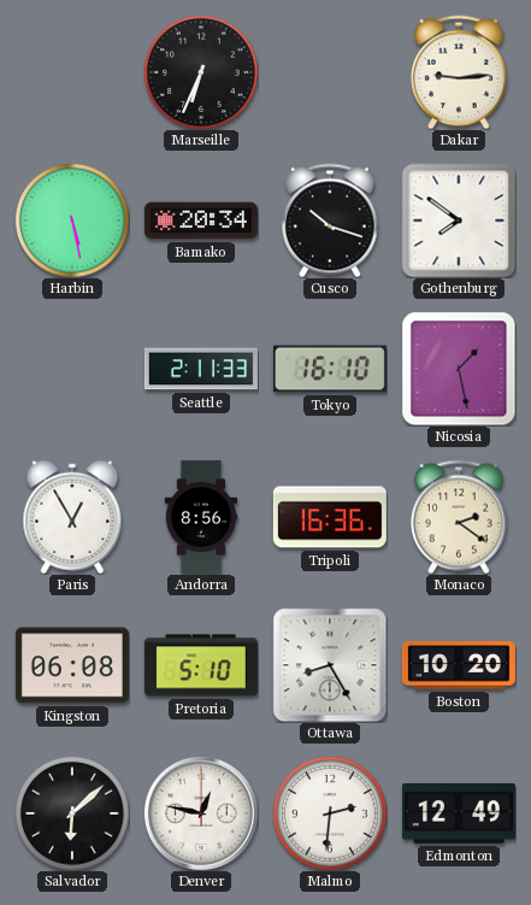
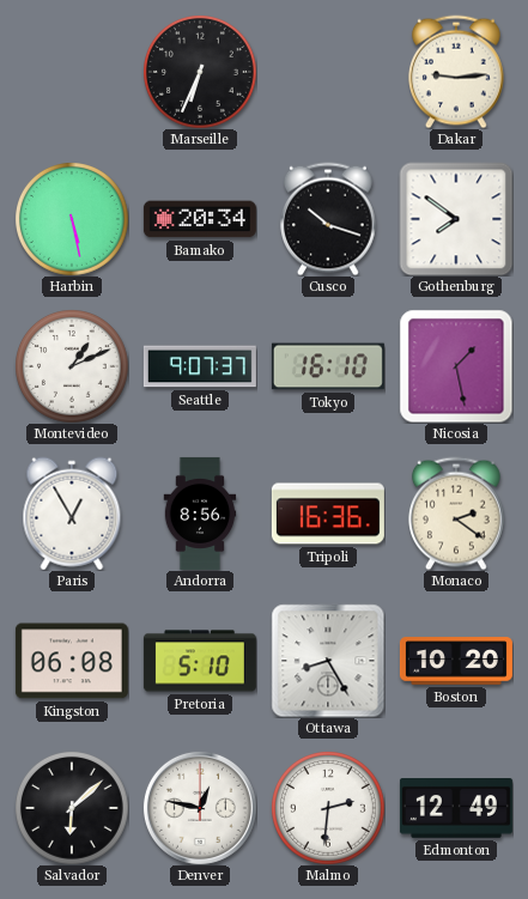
Montevideo: none -> 1:11 (72, 366)
Seattle: 2:11 -> 9:07 (200, 366)
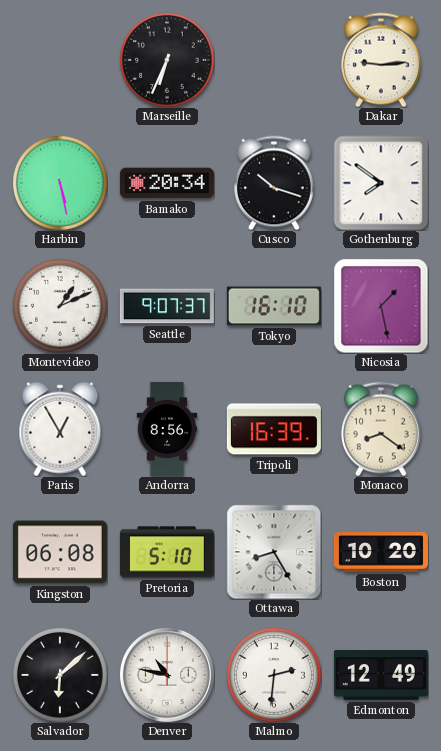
Tripoli: 16:36 -> 16:39 (274, 429)
Monaco: 2:21 -> 8:21 (382, 429)
Denver: 12:47 -> 10:47 (167, 675)
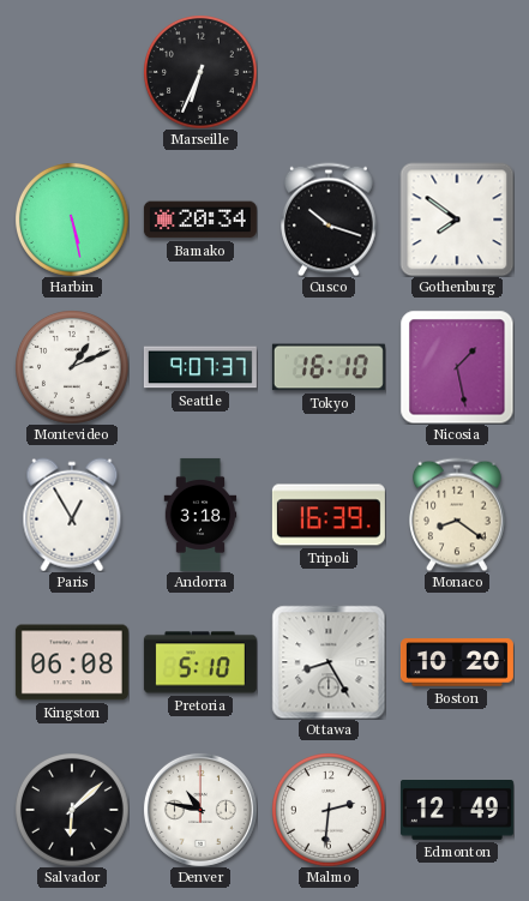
Dakar: 9:14 -> none (382, 60)
Andorra: 8:56 -> 3:18 (200, 515)
